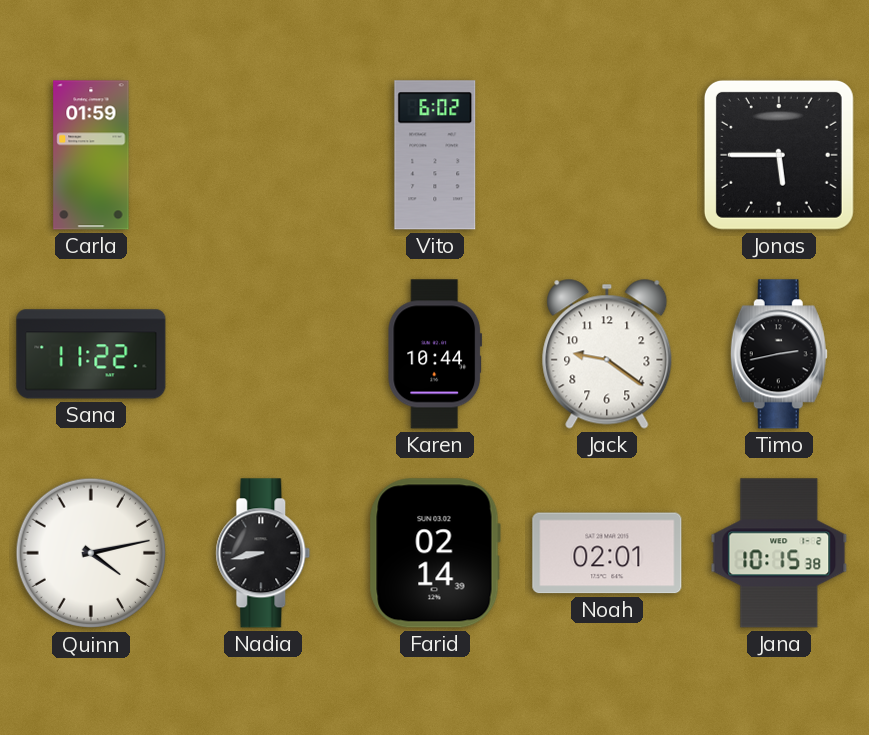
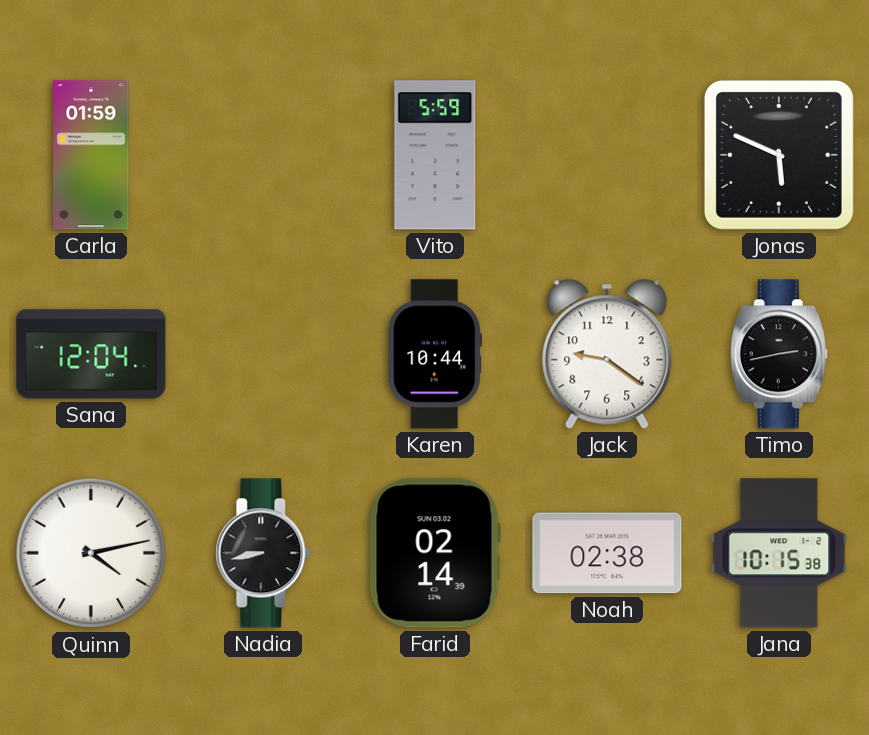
Vito: 6:02 -> 5:59 (435, 155)
Jonas: 5:45 -> 5:49 (779, 155)
Sana: 11:22 -> 12:04 (91, 354)
Noah: 02:01 -> 02:38 (607, 553)
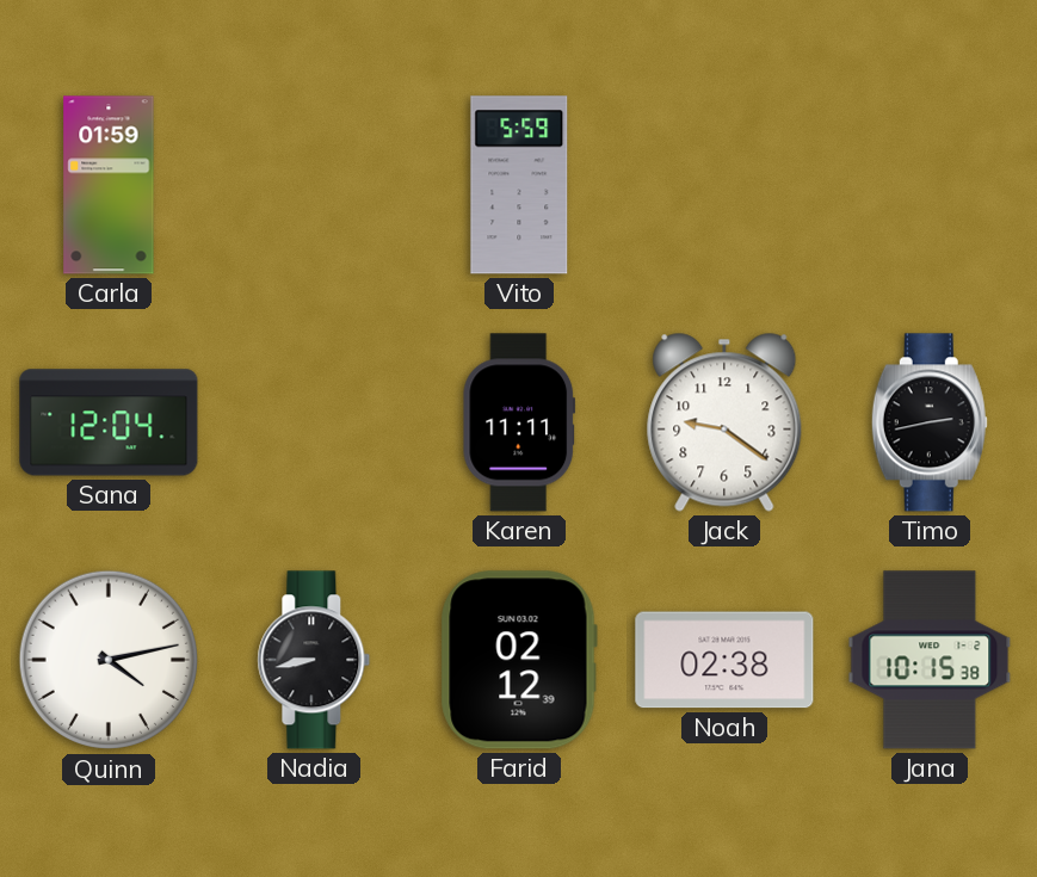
Jonas: 5:49 -> none (779, 155)
Karen: 10:44 -> 11:11 (519, 422)
Farid: 02:14 -> 02:12 (519, 660)
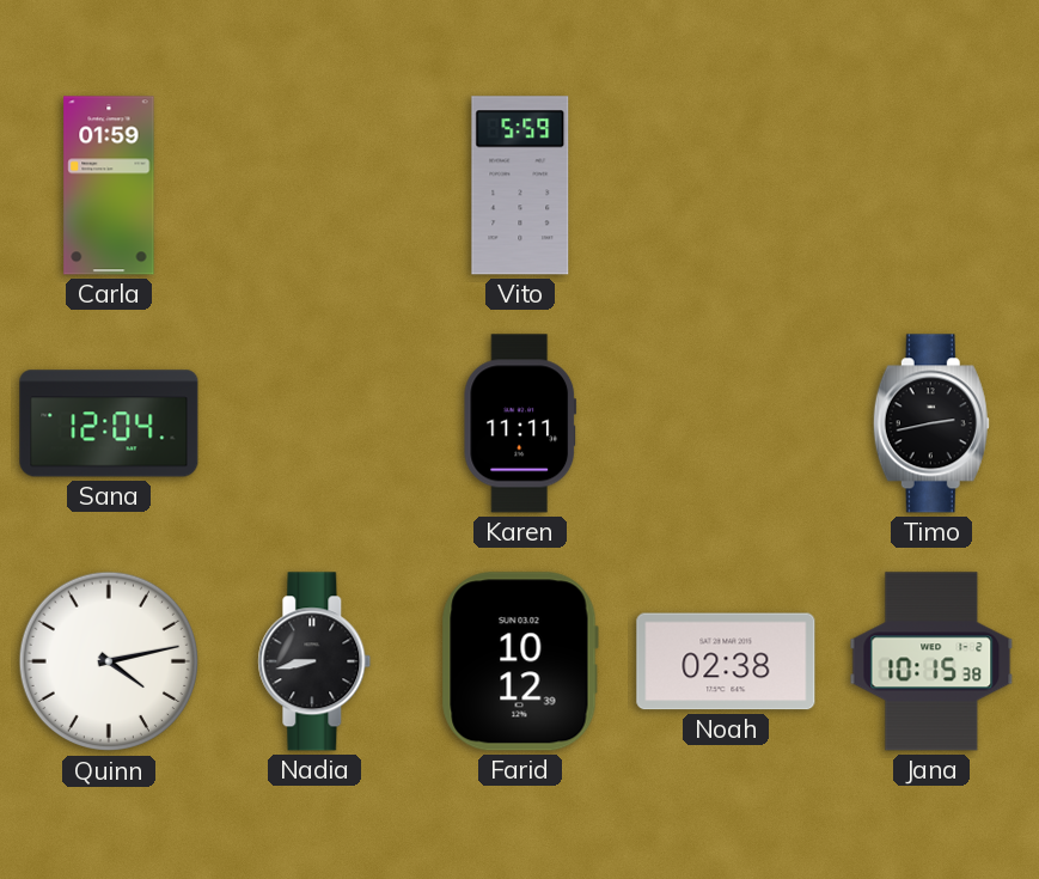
Jack: 9:21 -> none (724, 422)
Farid: 02:12 -> 10:12 (520, 661)
